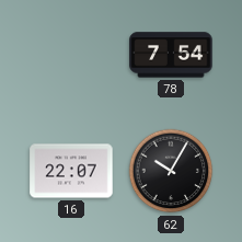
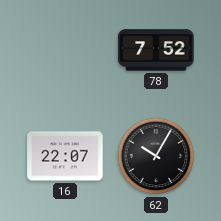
78: 7:54 -> 7:52 (156, 50)
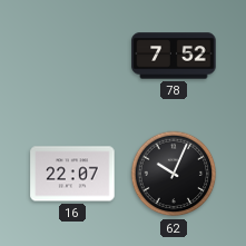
62: 10:05 -> 10:04 (174, 174)
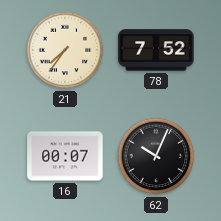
21: none -> 7:36 (65, 50)
16: 22:07 -> 00:07 (65, 156)
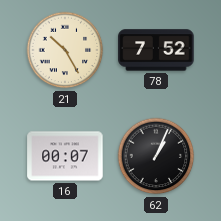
21: 7:36 -> 10:25 (65, 50)
62: 10:04 -> 1:04 (156, 156)
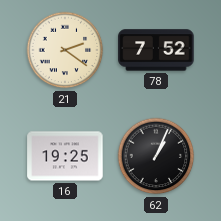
21: 10:25 -> 2:21 (65, 50)
16: 00:07 -> 19:25 (65, 156)
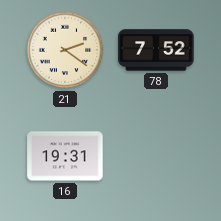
16: 19:25 -> 19:31 (65, 156)
62: 1:04 -> none (156, 156)
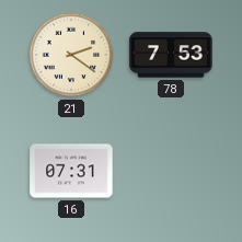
78: 7:52 -> 7:53 (171, 55)
16: 19:31 -> 07:31 (71, 171)
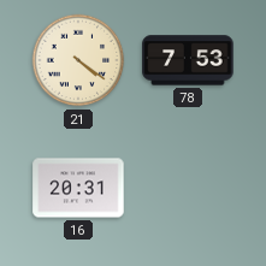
21: 2:21 -> 4:21 (78, 60)
16: 07:31 -> 20:31 (78, 188)
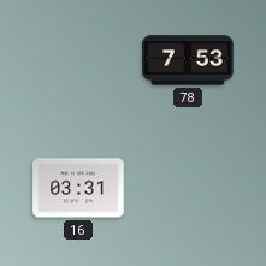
21: 4:21 -> none (78, 60)
16: 20:31 -> 03:31 (78, 188)
